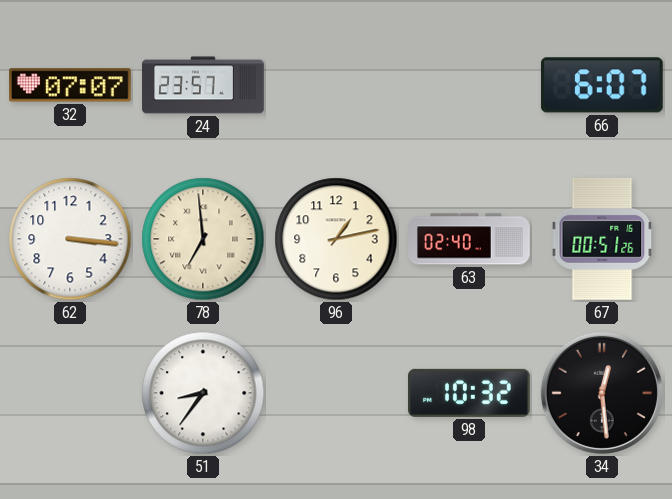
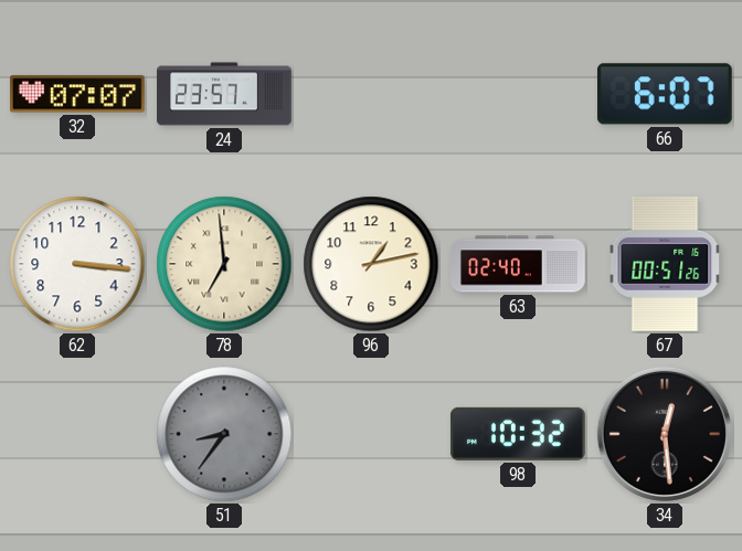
51 dial: white -> grey (224, 434)
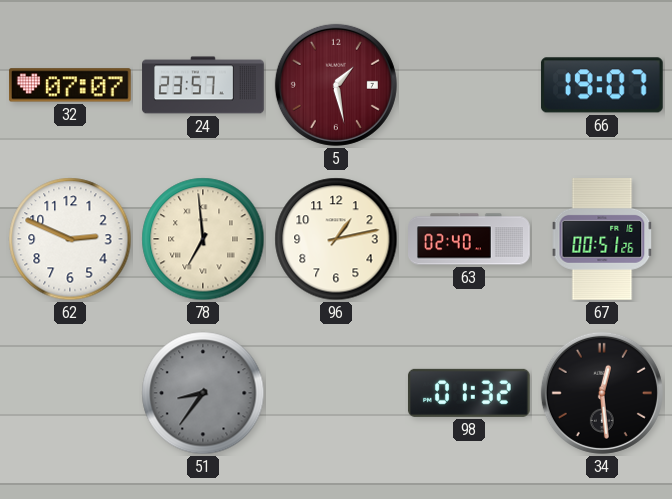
5: none -> 1:28 (336, 85)
66: 6:07 -> 19:07 (602, 85)
62: 3:16 -> 2:49 (70, 239)
98: 10:32 -> 01:32 (469, 393)
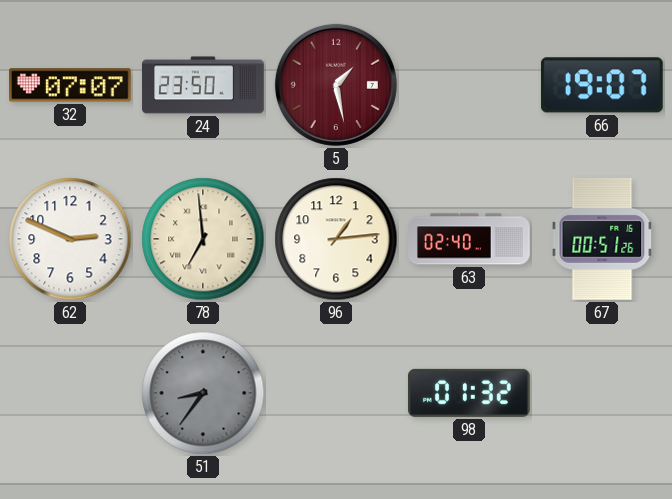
24: 23:57 -> 23:50 (203, 85)
96: 1:13 -> 1:14 (336, 239)
34: 12:29 -> none (602, 393)
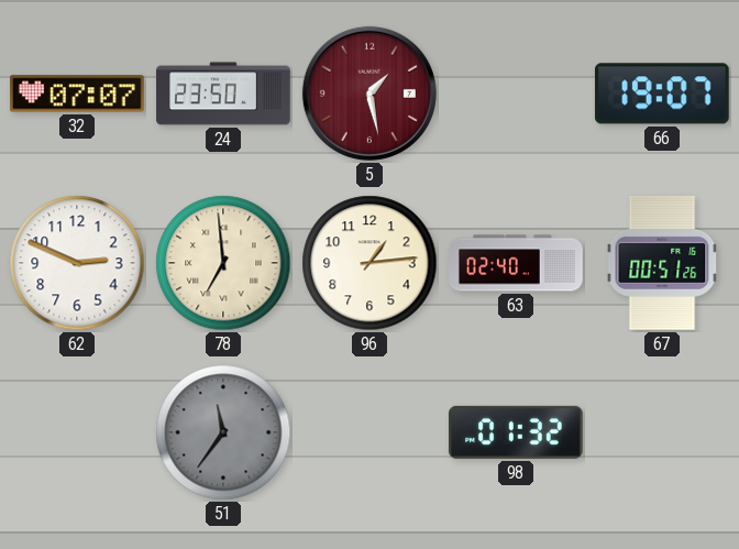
51: 8:36 -> 11:36 (223, 432)
